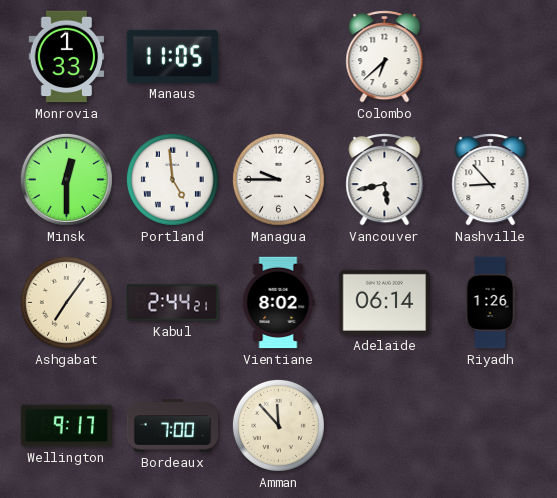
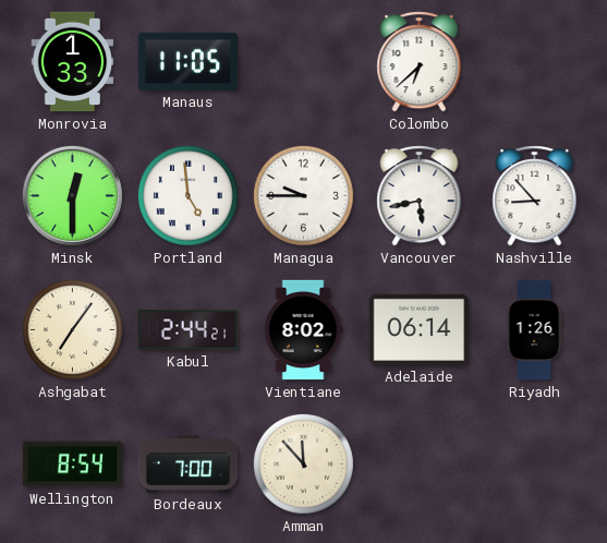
Wellington: 9:17 -> 8:54 (73, 464)
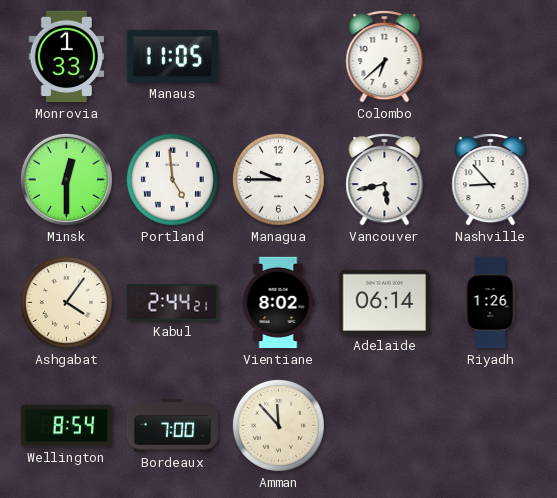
Ashgabat: 7:06 -> 4:06 (66, 302)
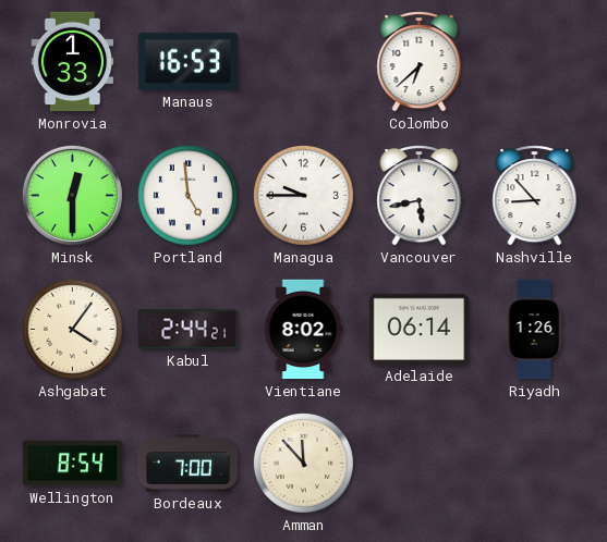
Manaus: 11:05 -> 16:53 (189, 61)
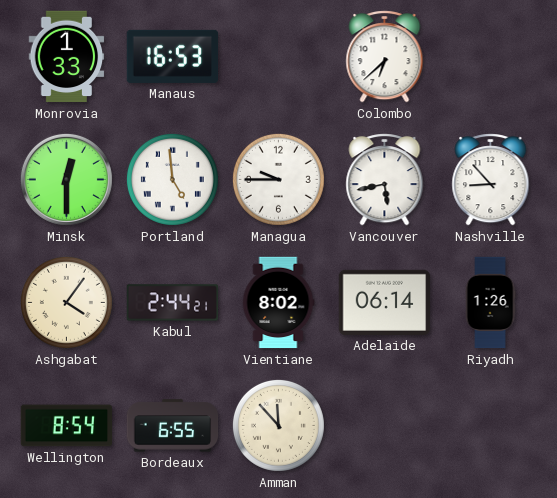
Bordeaux: 7:00 -> 6:55 (173, 426)
